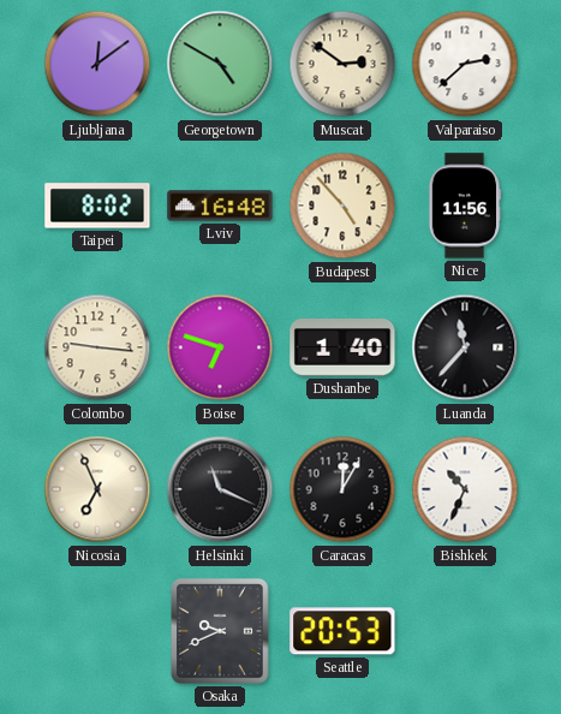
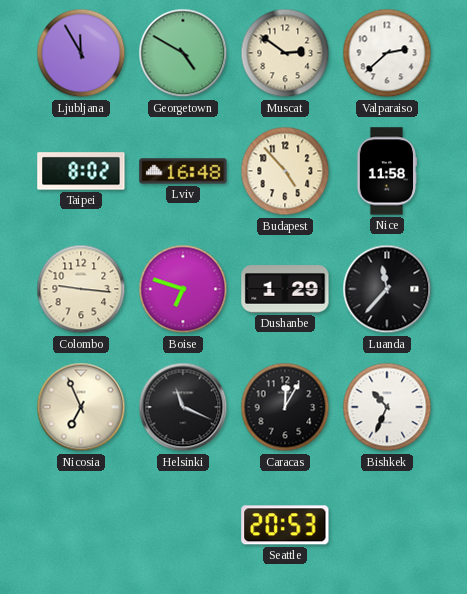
Ljubljana: 12:09 -> 11:55 (81, 53)
Nice: 11:56 -> 11:58 (387, 171)
Dushanbe: 1:40 -> 1:29 (285, 289)
Osaka: 9:41 -> none (220, 631)
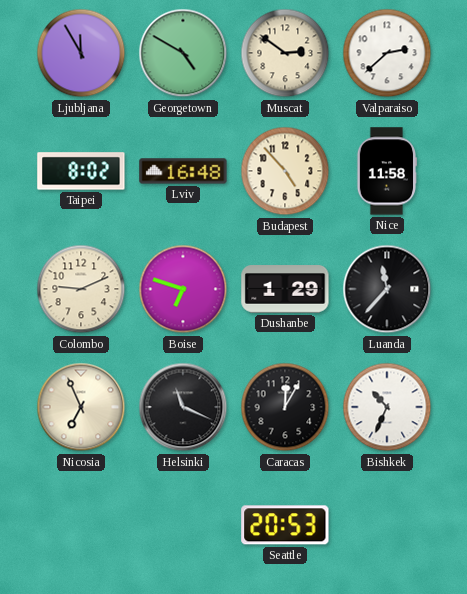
Colombo: 9:16 -> 9:11 (81, 289)
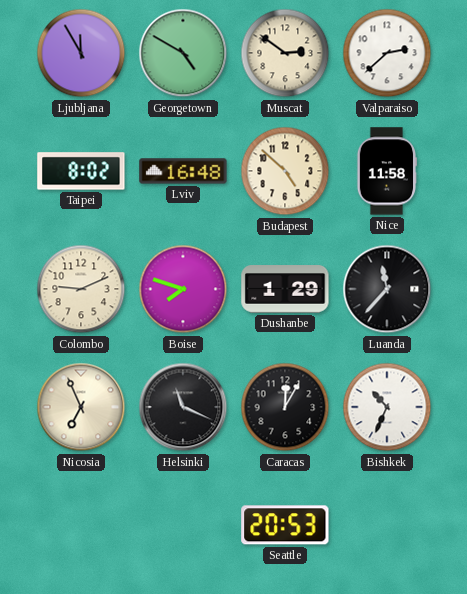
Budapest: 4:53 -> 4:52 (285, 171)
Boise: 6:48 -> 7:48 (183, 289)
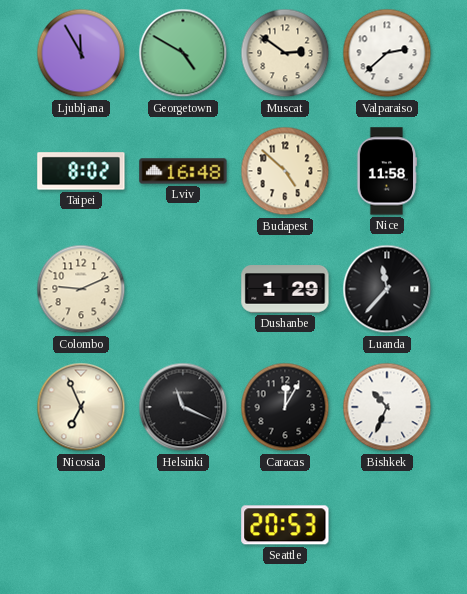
Boise: 7:48 -> none (183, 289)
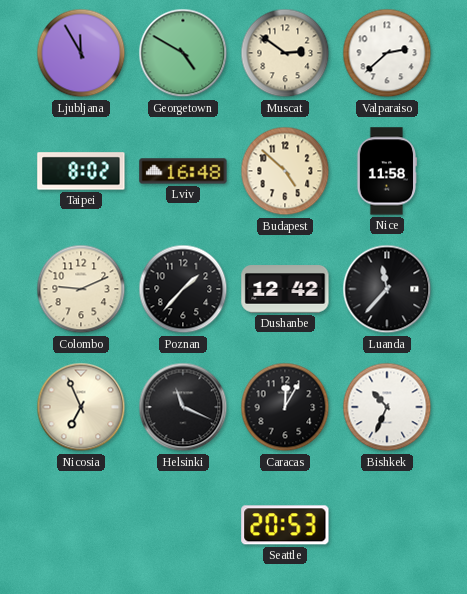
Poznan: none -> 1:37 (183, 289)
Dushanbe: 1:29 -> 12:42 (285, 289)
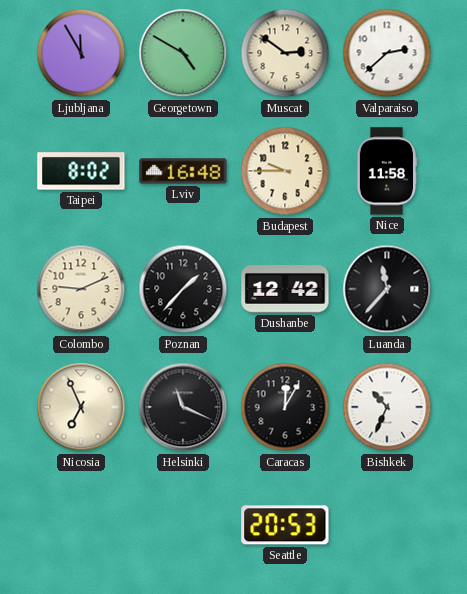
Budapest: 4:52 -> 9:45 (285, 171)
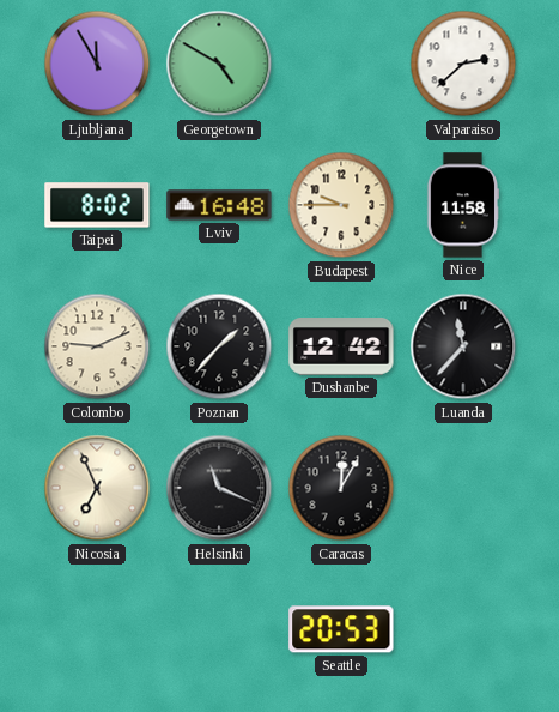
Muscat: 2:51 -> none (285, 53)
Bishkek: 10:34 -> none (387, 407)
